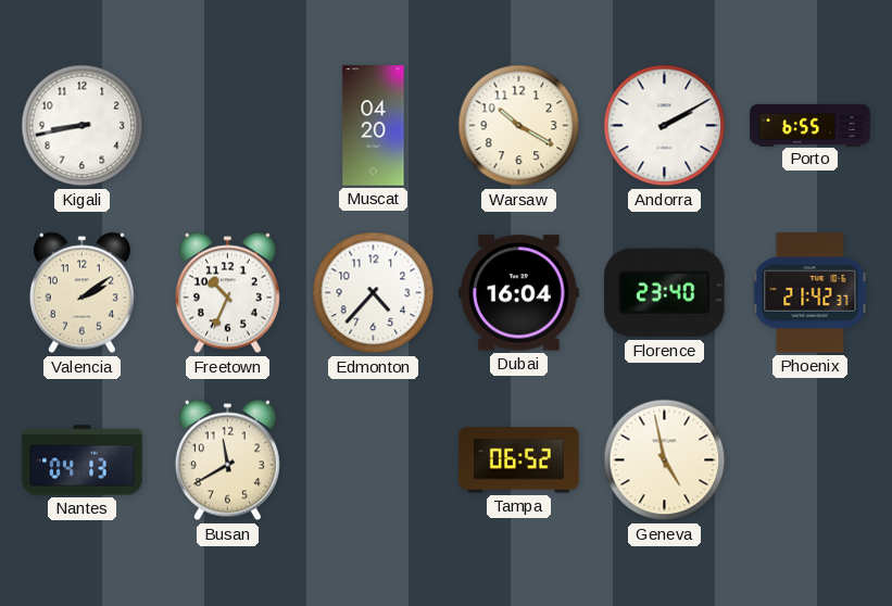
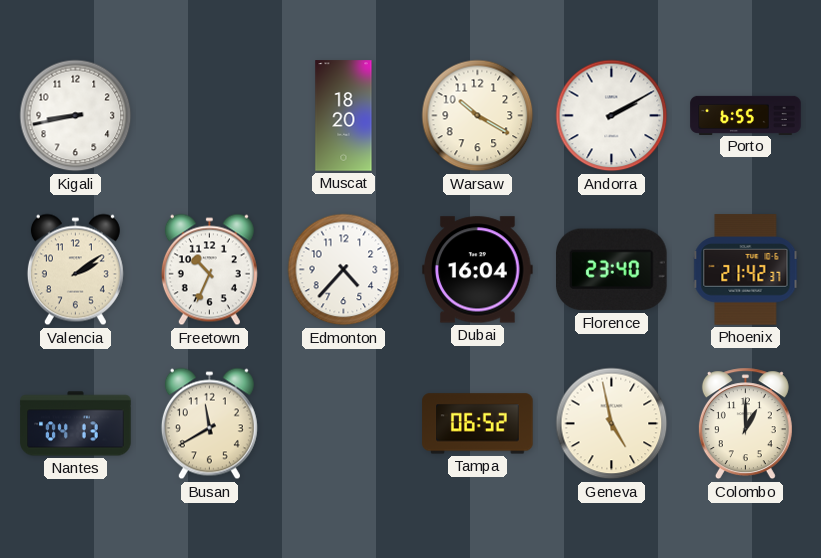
Muscat: 04:20 -> 18:20 (344, 116)
Colombo: none -> 1:00 (745, 424)
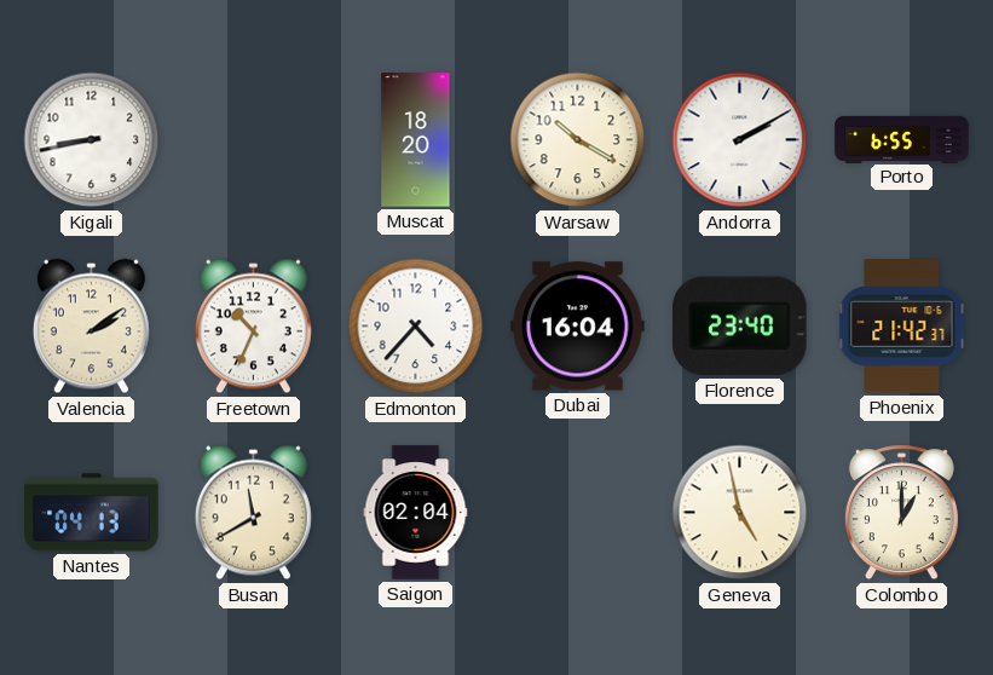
Saigon: none -> 02:04 (416, 513)
Tampa: 06:52 -> none (478, 424)
